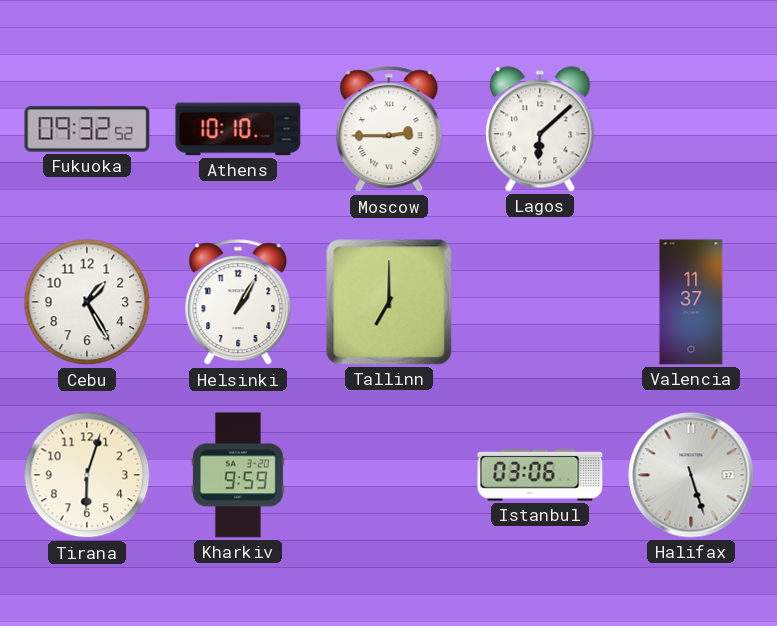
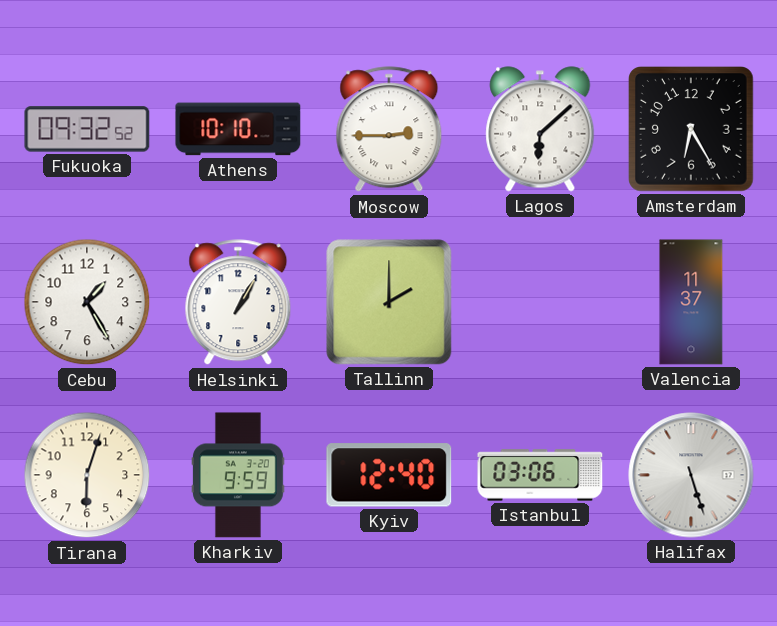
Amsterdam: none -> 6:25 (692, 130)
Tallinn: 7:00 -> 2:00 (389, 302)
Kyiv: none -> 12:40 (389, 475)
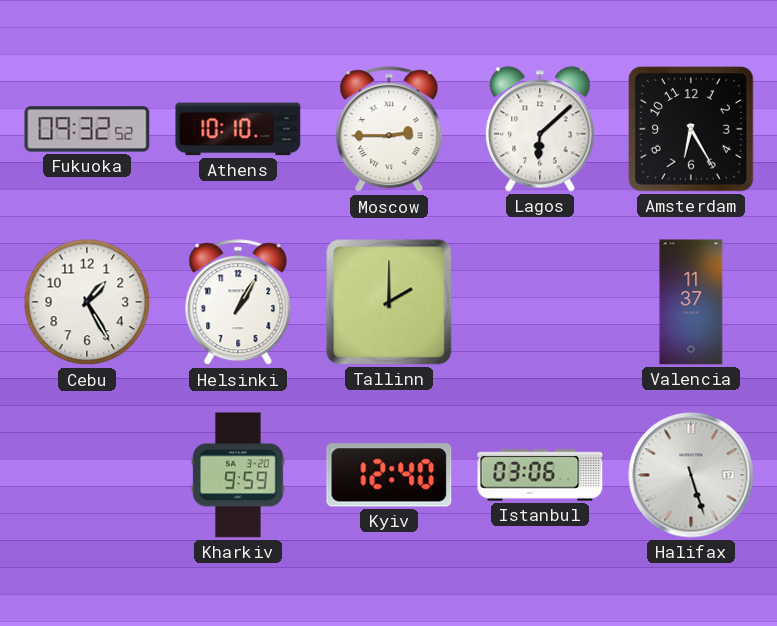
Tirana: 6:03 -> none (87, 475)
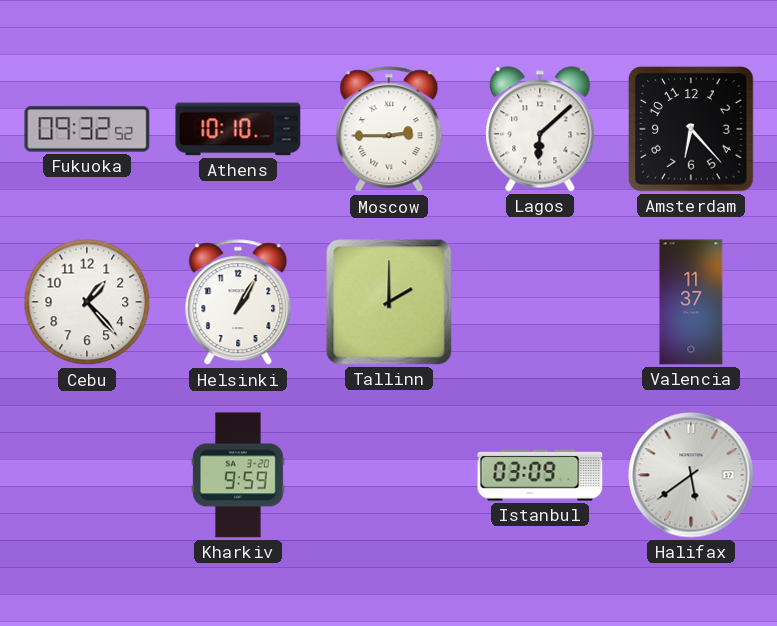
Amsterdam: 6:25 -> 6:23 (692, 130)
Cebu: 1:25 -> 1:23 (87, 302)
Kyiv: 12:40 -> none (389, 475)
Istanbul: 03:06 -> 03:09 (540, 475)
Halifax: 5:27 -> 5:39 (691, 475)
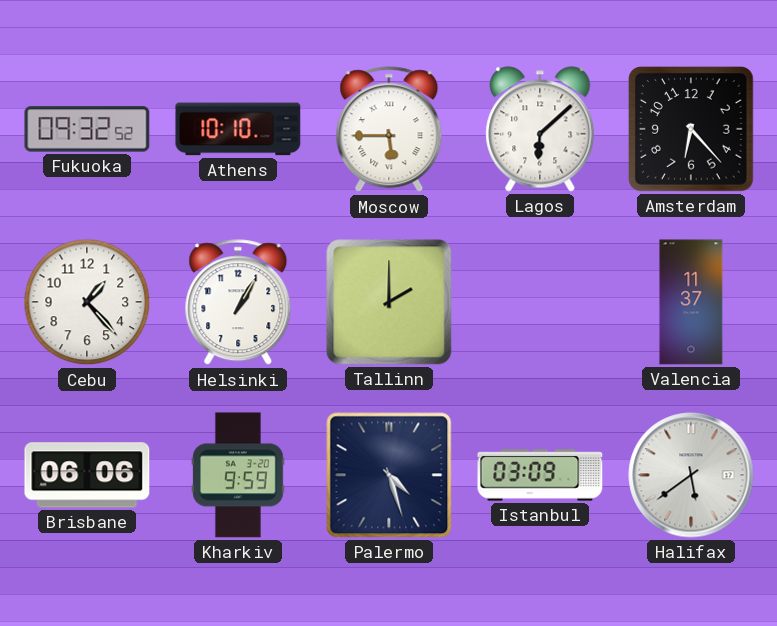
Moscow: 2:45 -> 5:45 (389, 130)
Brisbane: none -> 06:06 (87, 475)
Palermo: none -> 4:27 (389, 475)
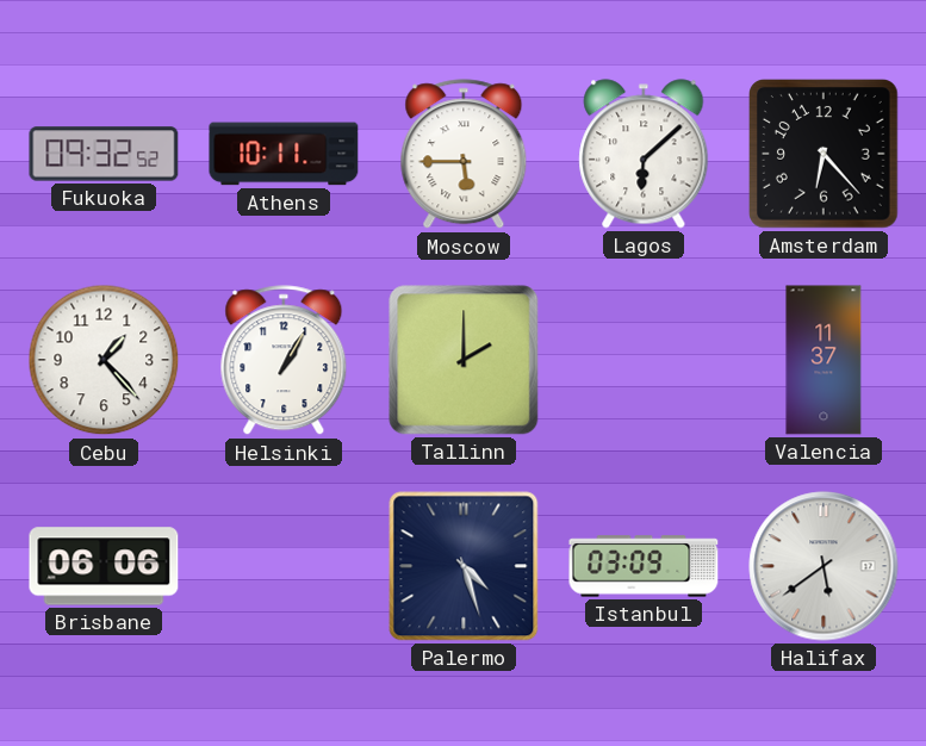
Athens: 10:10 -> 10:11 (284, 154)
Kharkiv: 9:59 -> none (239, 475)
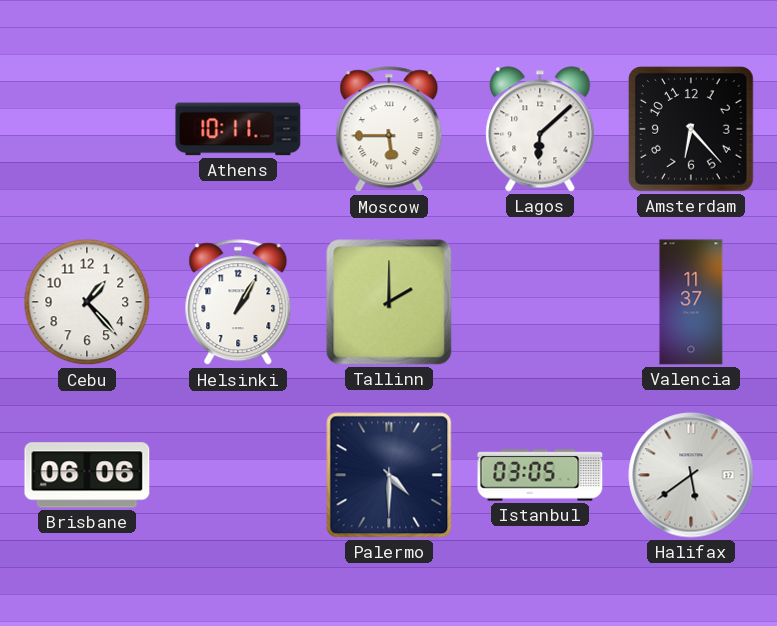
Fukuoka: 09:32 -> none (104, 154)
Palermo: 4:27 -> 4:30 (389, 475)
Istanbul: 03:09 -> 03:05 (540, 475)
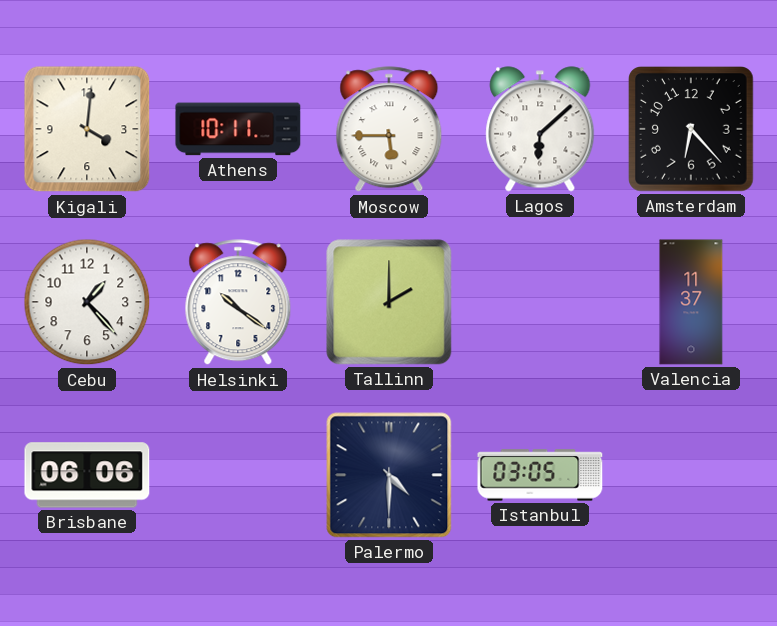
Kigali: none -> 4:01 (87, 129)
Helsinki: 1:05 -> 10:21 (238, 303)
Halifax: 5:39 -> none (691, 475)
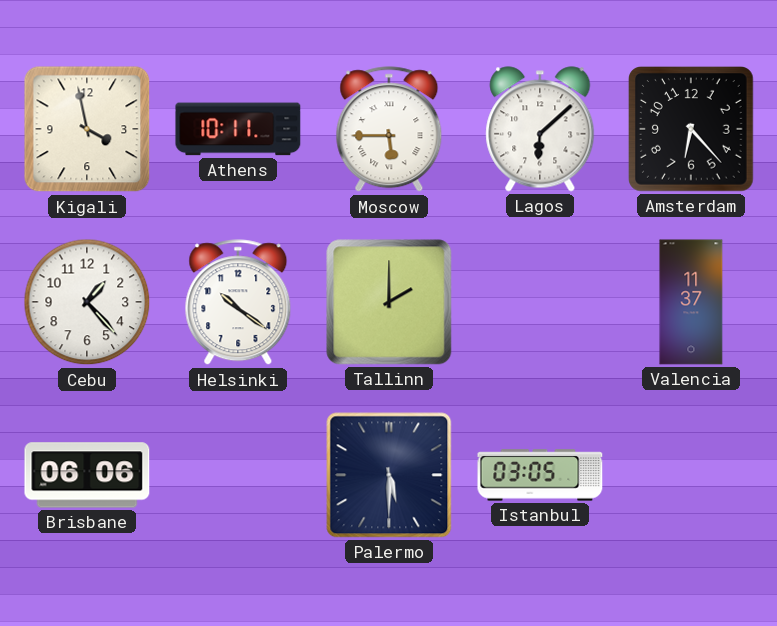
Kigali: 4:01 -> 3:58 (87, 129)
Palermo: 4:30 -> 5:30 (389, 475)
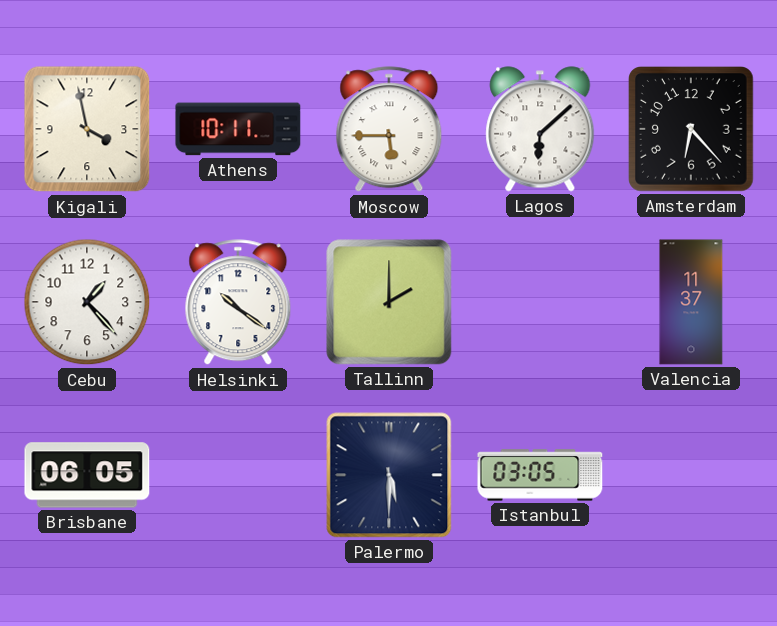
Brisbane: 06:06 -> 06:05 (87, 475)
